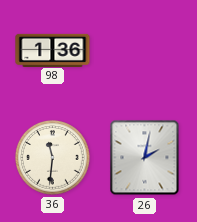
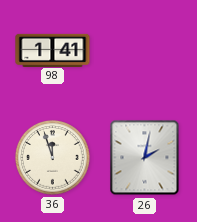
98: 1:36 -> 1:41 (53, 50)
36: 11:31 -> 11:57 (53, 158)
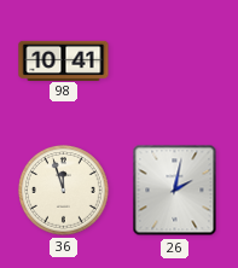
98: 1:41 -> 10:41 (64, 60)
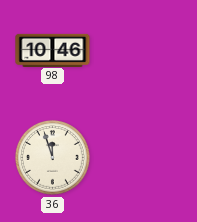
98: 10:41 -> 10:46 (53, 50)
26: 2:02 -> none (175, 191)
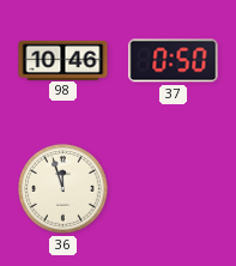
37: none -> 0:50 (174, 61)
